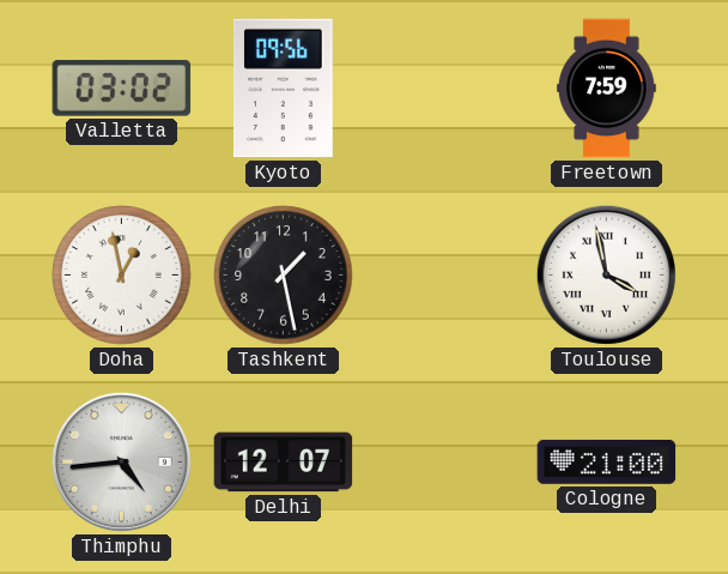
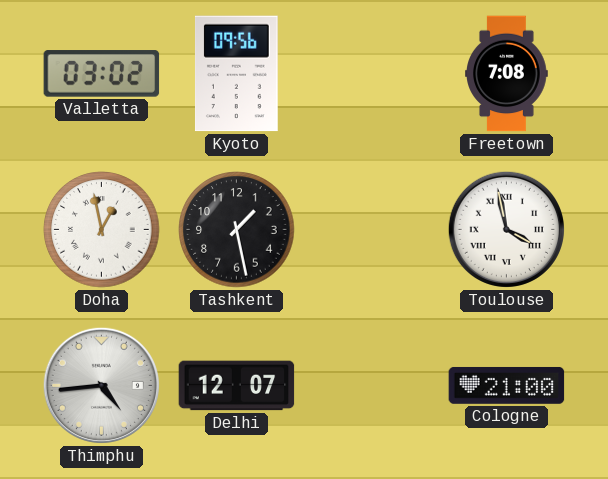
Freetown: 7:59 -> 7:08 (507, 74)
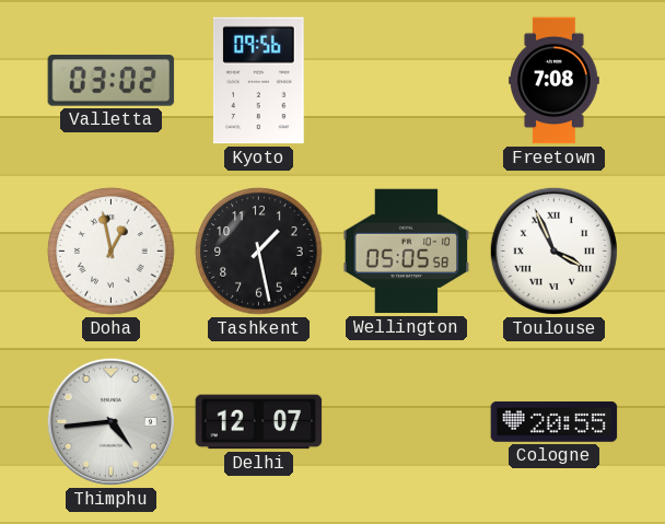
Wellington: none -> 05:05 (407, 252)
Toulouse: 3:58 -> 3:56 (553, 251)
Cologne: 21:00 -> 20:55 (555, 422)
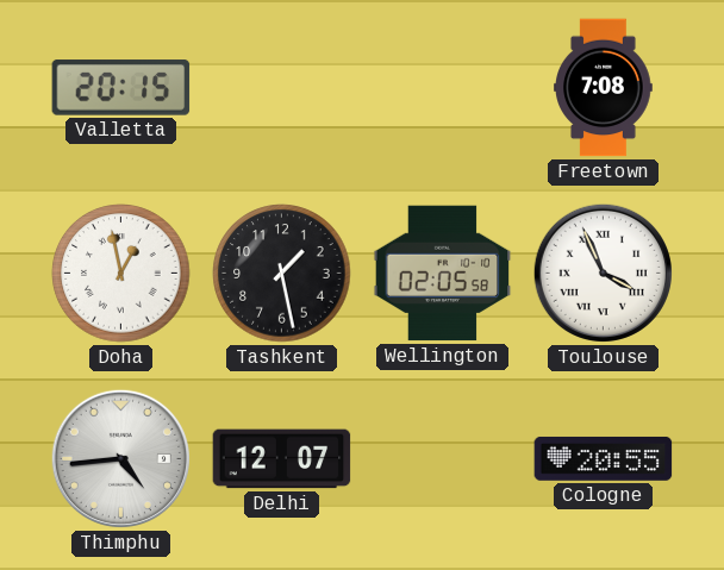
Valletta: 03:02 -> 20:15 (121, 88)
Kyoto: 09:56 -> none (258, 81)
Wellington: 05:05 -> 02:05 (443, 274)
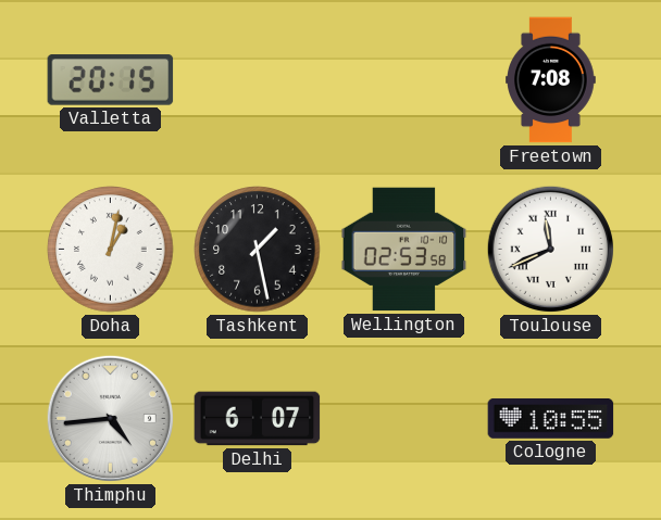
Doha: 12:58 -> 1:02 (111, 250)
Wellington: 02:05 -> 02:53 (404, 250)
Toulouse: 3:56 -> 11:41 (550, 249)
Delhi: 12:07 -> 6:07 (258, 419)
Cologne: 20:55 -> 10:55 (551, 419)
